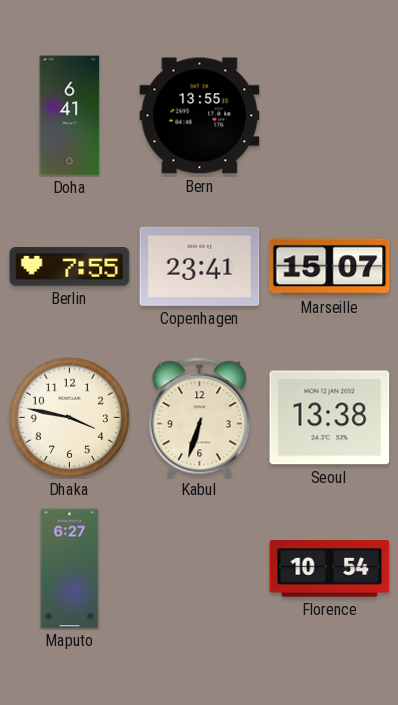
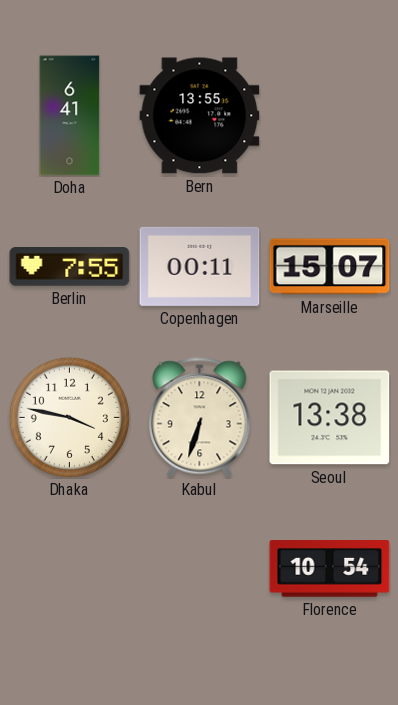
Copenhagen: 23:41 -> 00:11 (200, 266)
Maputo: 6:27 -> none (70, 569)
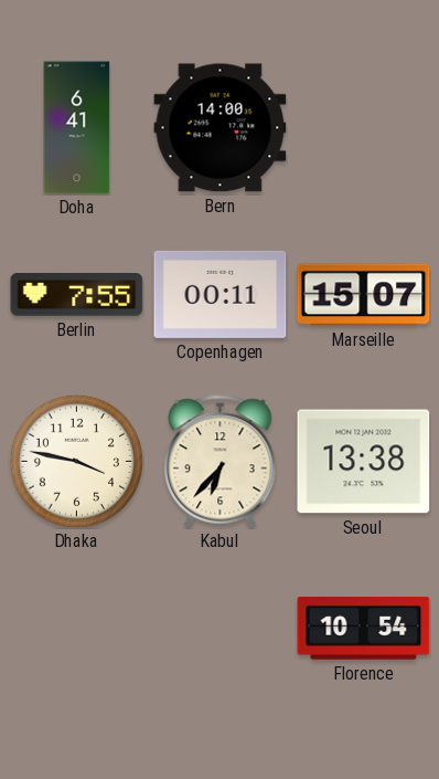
Bern: 13:55 -> 14:00 (221, 128)
Kabul: 6:33 -> 6:37 (221, 462)
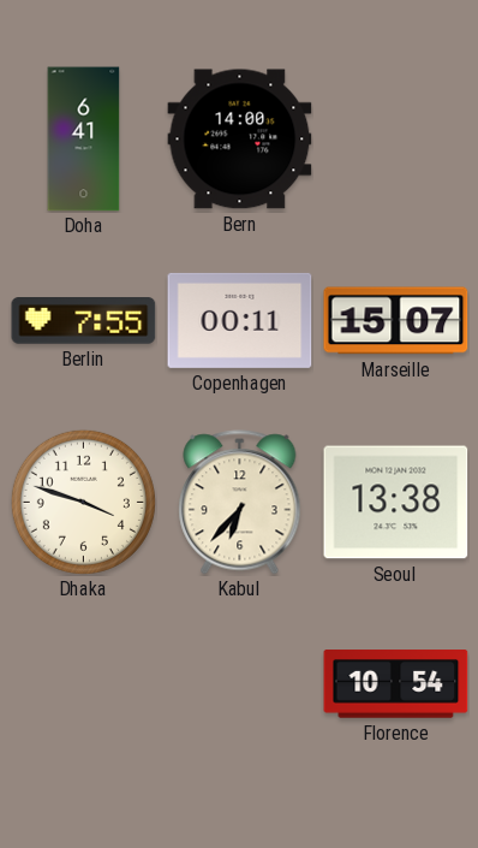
Dhaka: 3:47 -> 3:48 (83, 502)
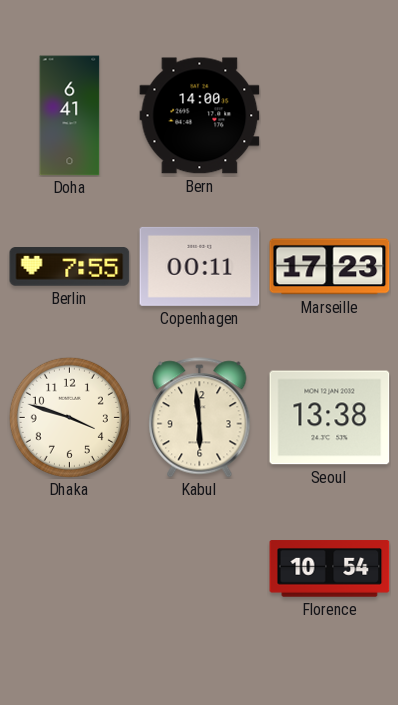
Marseille: 15:07 -> 17:23 (330, 267)
Kabul: 6:37 -> 5:59 (200, 418)
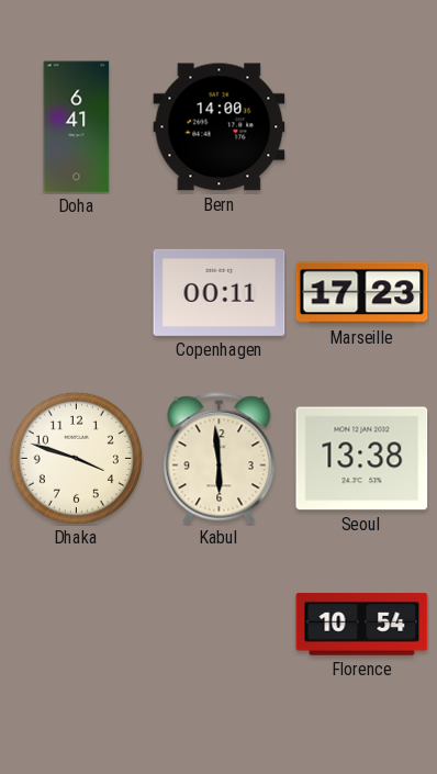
Berlin: 7:55 -> none (70, 267)
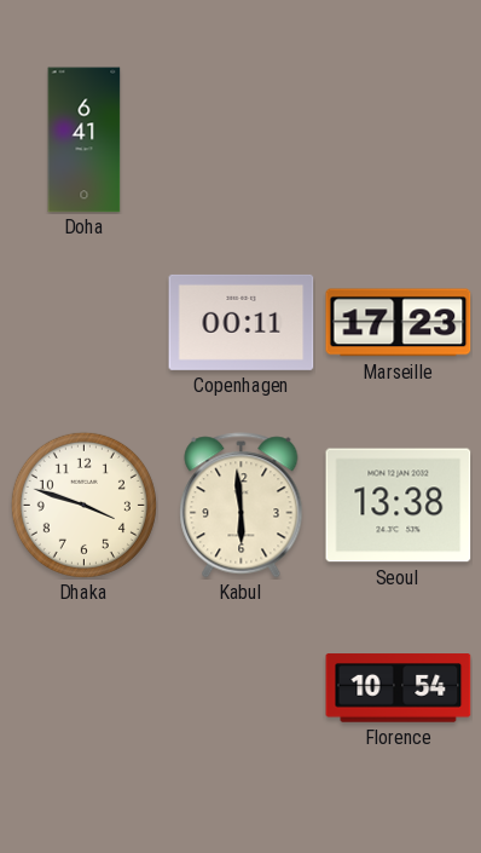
Bern: 14:00 -> none (220, 127)
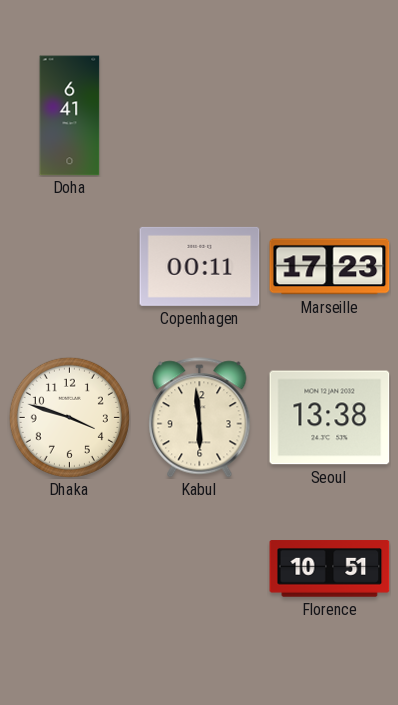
Florence: 10:54 -> 10:51 (330, 569)
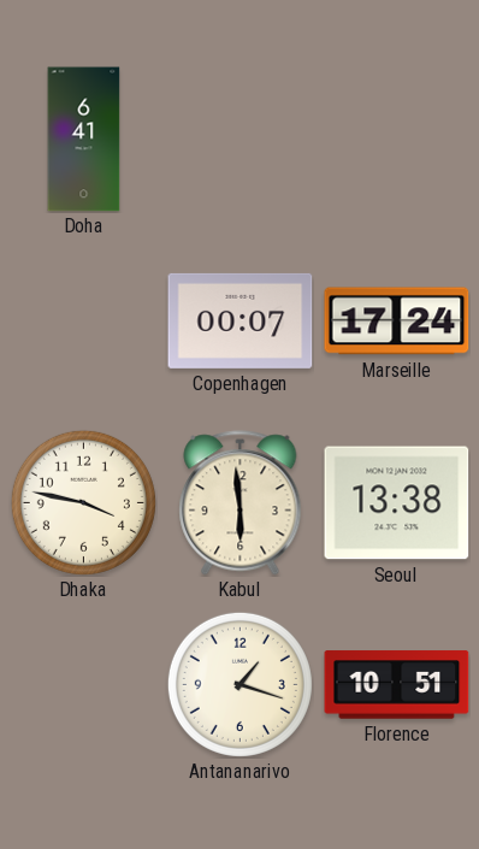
Copenhagen: 00:11 -> 00:07 (241, 320)
Marseille: 17:23 -> 17:24 (397, 322)
Dhaka: 3:48 -> 3:47 (83, 502)
Antananarivo: none -> 1:18 (239, 684)
